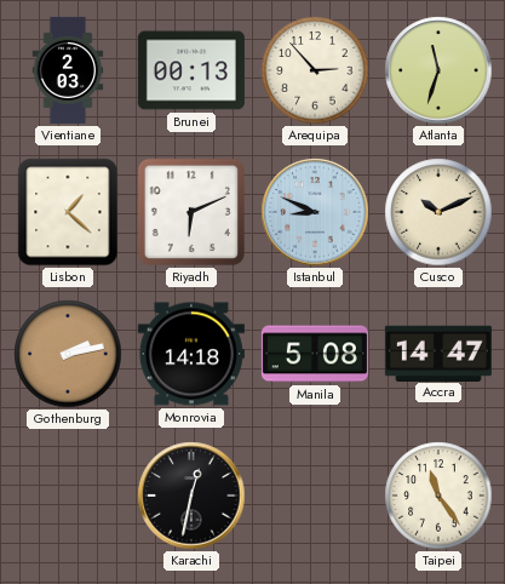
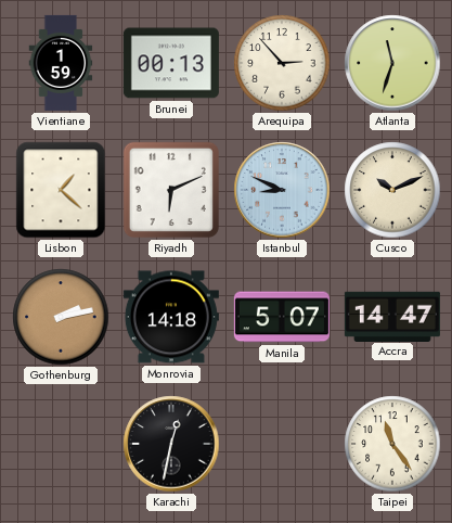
Vientiane: 2:03 -> 1:59 (61, 63)
Manila: 5:08 -> 5:07 (282, 317)
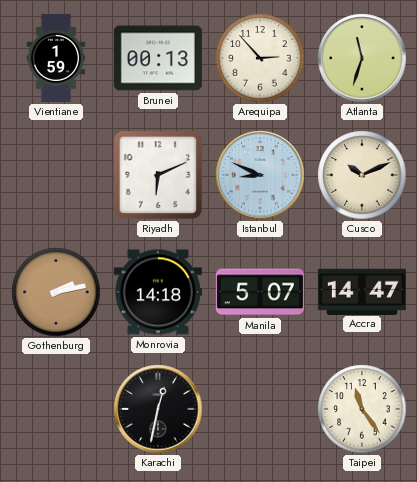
Lisbon: 1:22 -> none (61, 190)
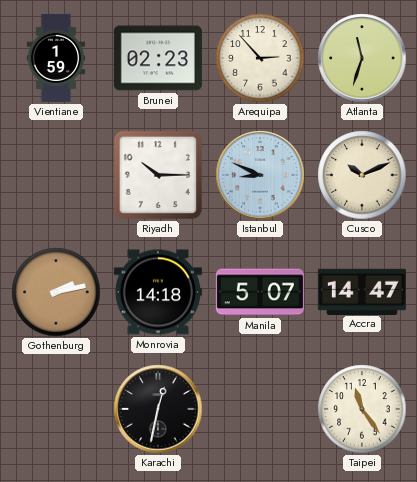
Brunei: 00:13 -> 02:23 (158, 58)
Riyadh: 6:11 -> 10:15 (158, 175)
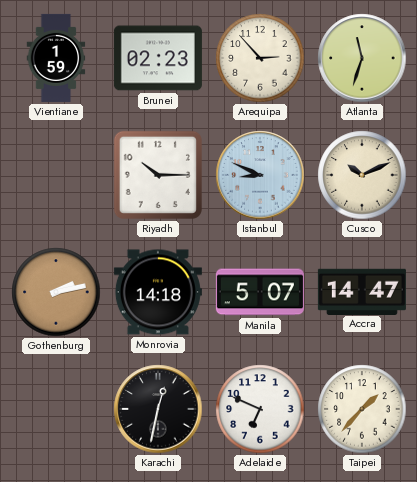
Adelaide: none -> 6:49 (260, 409)
Taipei: 11:24 -> 1:37 (362, 409)
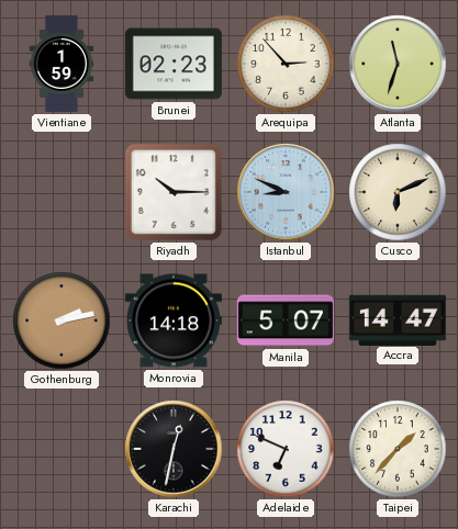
Cusco: 10:11 -> 6:11 (398, 192)
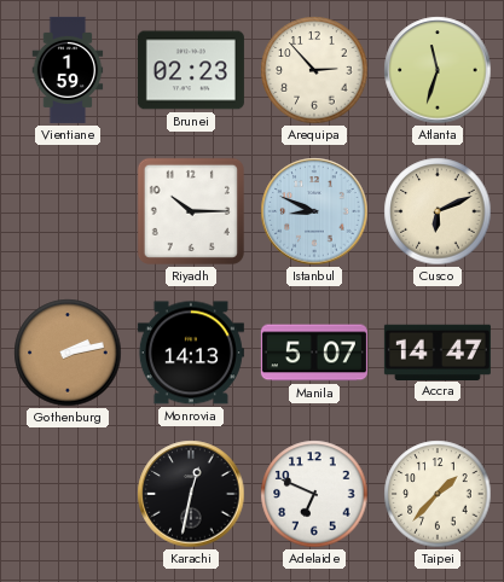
Monrovia: 14:18 -> 14:13 (191, 353)
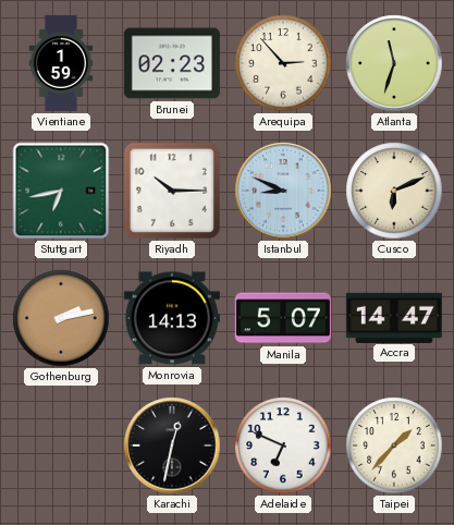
Stuttgart: none -> 6:43 (61, 191)
